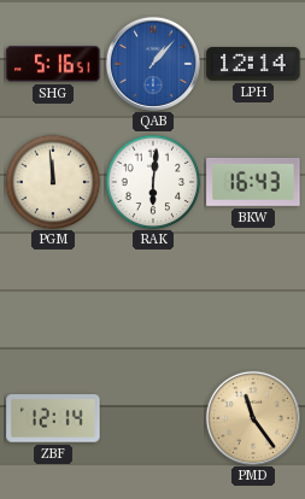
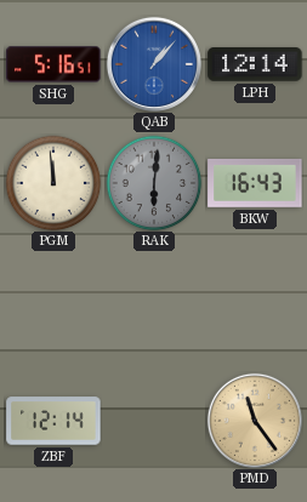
RAK dial: white -> grey (154, 183)
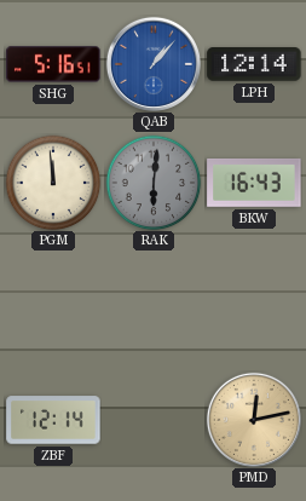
PMD: 11:24 -> 12:13 (254, 420)
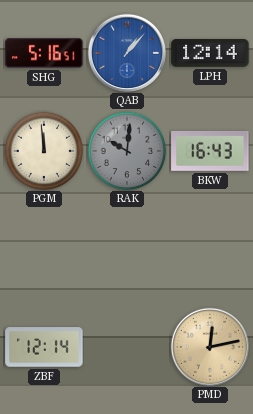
RAK: 6:01 -> 10:01 (127, 151)
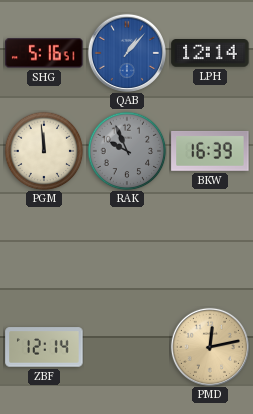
RAK: 10:01 -> 9:56 (127, 151)
BKW: 16:43 -> 16:39 (210, 151)
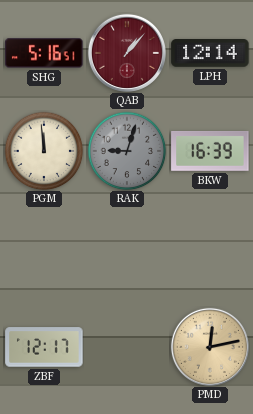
QAB dial: blue -> burgundy (127, 53)
RAK: 9:56 -> 9:03 (127, 151)
ZBF: 12:14 -> 12:17 (44, 347)
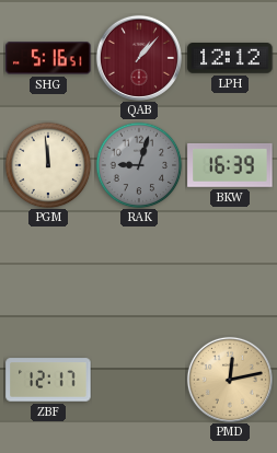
LPH: 12:14 -> 12:12 (230, 58)
